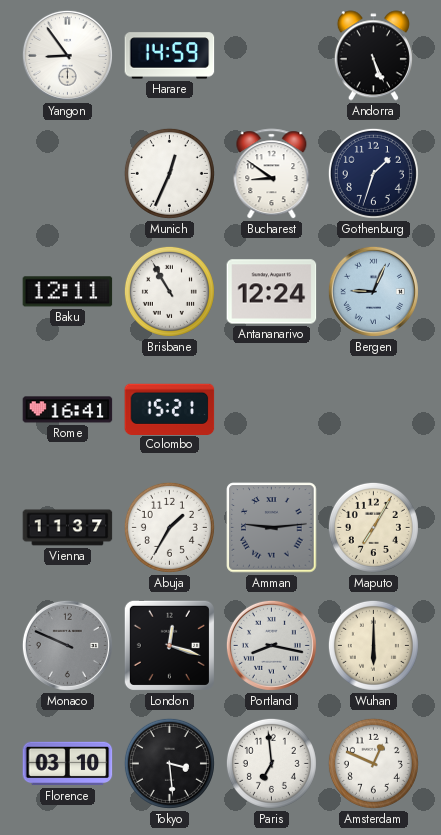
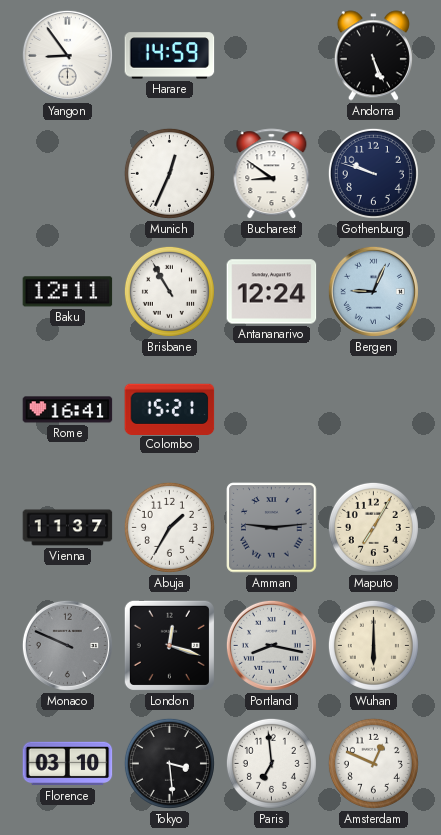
Gothenburg: 1:33 -> 9:48 (373, 173)
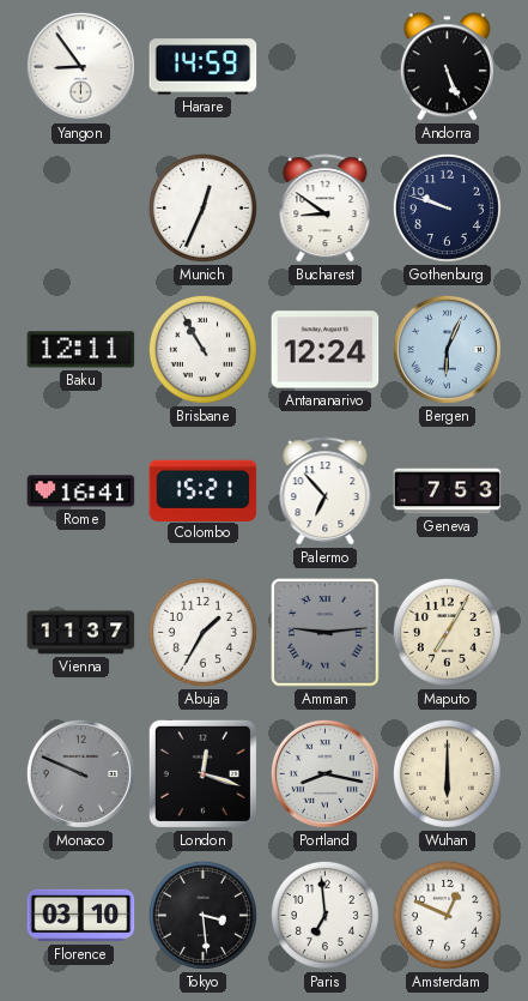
Bergen: 9:04 -> 6:04 (447, 349)
Palermo: none -> 6:53 (326, 492)
Geneva: none -> 7:53 (448, 492)
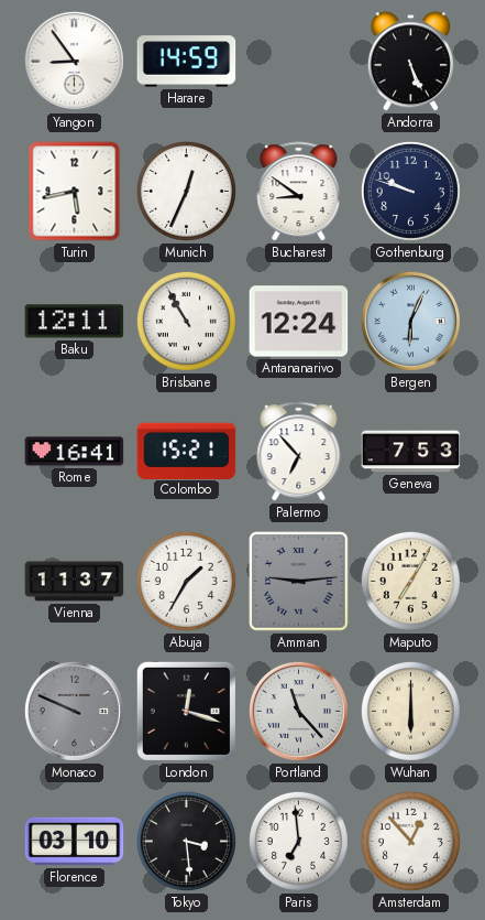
Turin: none -> 5:43 (75, 192)
Portland: 8:17 -> 11:23 (298, 711)
Amsterdam: 12:49 -> 12:53 (410, 841)
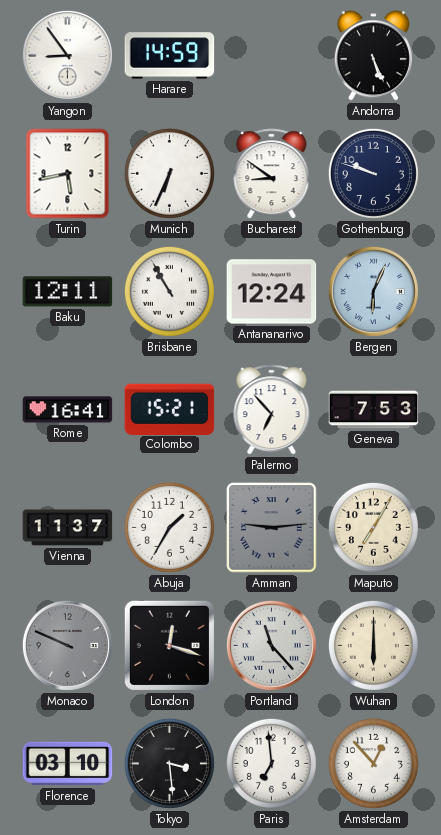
Munich: 12:34 -> 6:34 (169, 173)
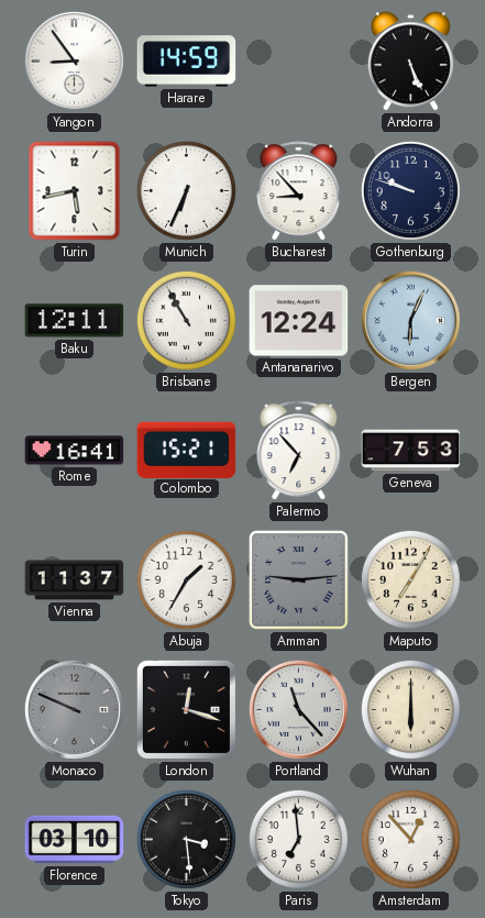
Bucharest: 8:51 -> 8:53 (299, 191)
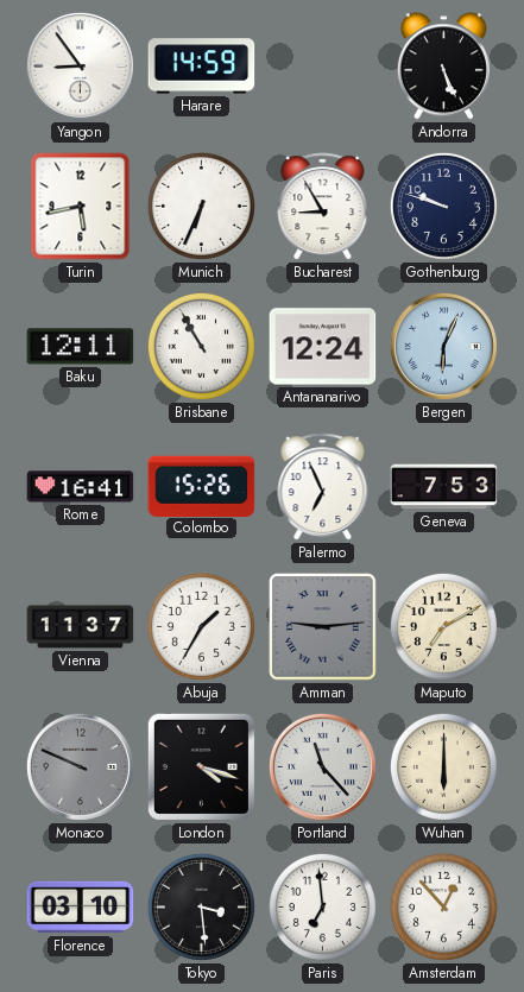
Bucharest: 8:53 -> 8:55 (323, 207)
Colombo: 15:21 -> 15:26 (202, 486)
Palermo: 6:53 -> 6:56 (323, 487)
Maputo: 7:05 -> 7:10 (443, 626)
London: 12:18 -> 4:18 (201, 766)
